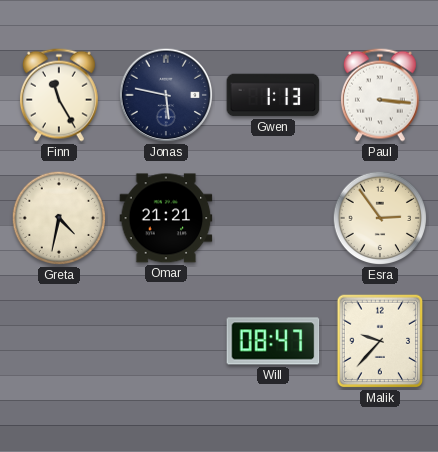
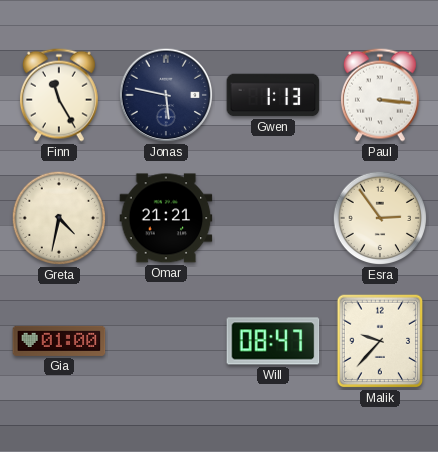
Gia: none -> 01:00 (59, 341)
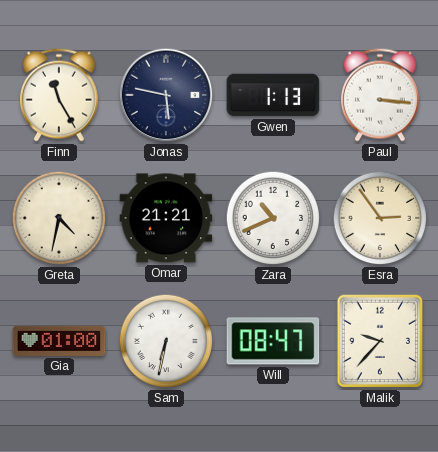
Zara: none -> 10:41 (273, 218)
Sam: none -> 6:32 (166, 341)
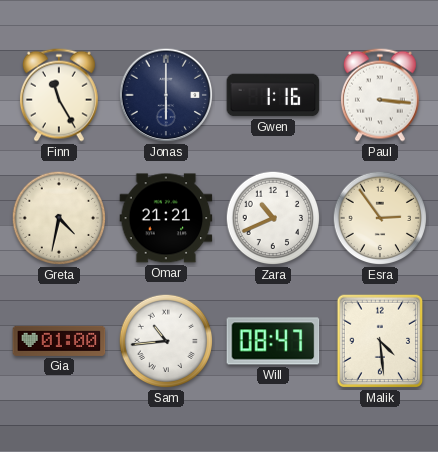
Jonas: 5:47 -> 6:00 (166, 95)
Gwen: 1:13 -> 1:16 (273, 95)
Sam: 6:32 -> 10:44 (166, 341)
Malik: 9:37 -> 4:29 (380, 341)
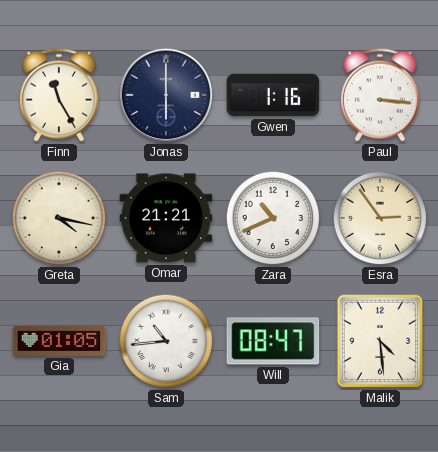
Greta: 4:32 -> 4:17 (59, 218)
Gia: 01:00 -> 01:05 (59, 341)
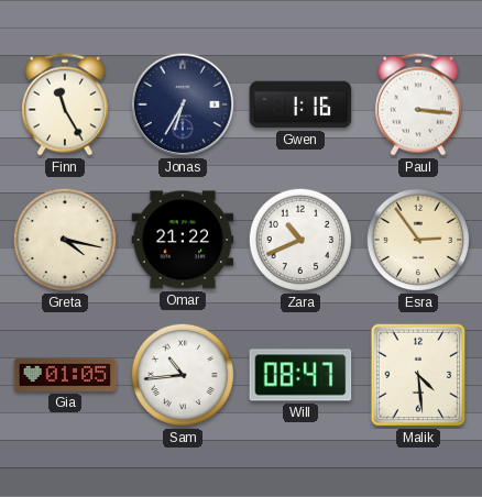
Jonas: 6:00 -> 6:35 (183, 104)
Omar: 21:21 -> 21:22 (183, 240)
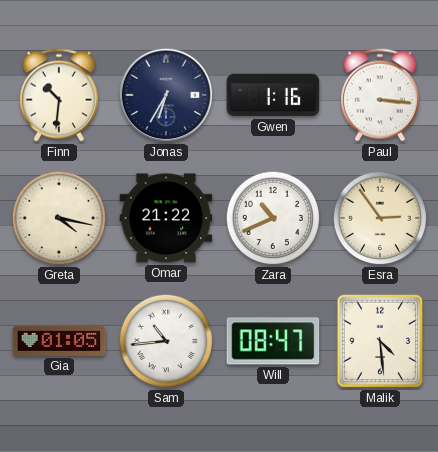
Finn: 11:25 -> 10:31 (59, 95)
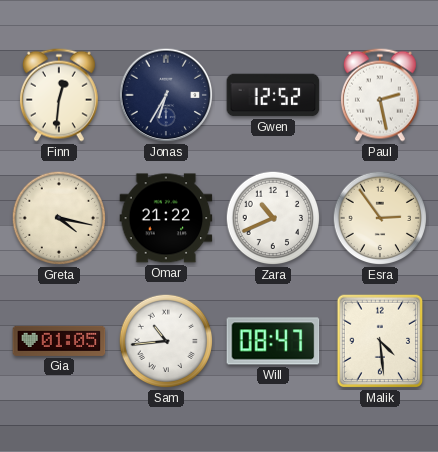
Finn: 10:31 -> 12:31 (59, 95)
Gwen: 1:16 -> 12:52 (273, 95)
Paul: 3:16 -> 2:28 (380, 95)
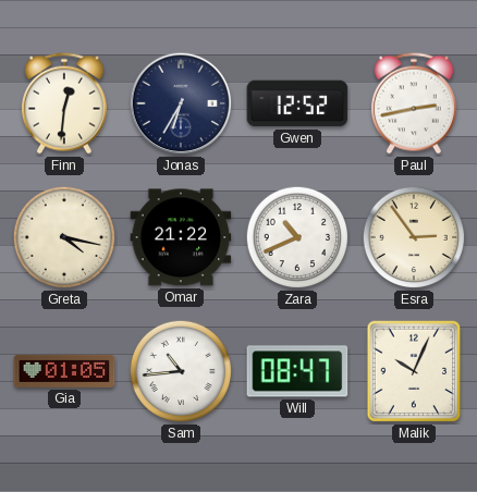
Paul: 2:28 -> 2:43 (414, 103)
Malik: 4:29 -> 10:04 (414, 371)
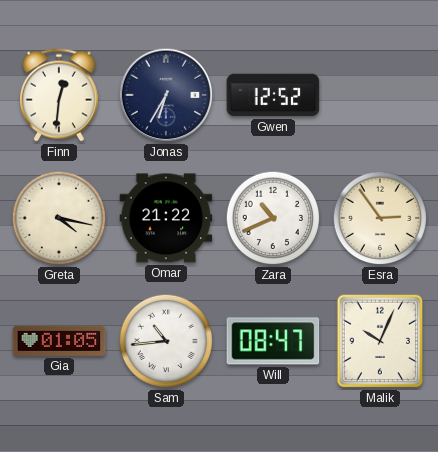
Paul: 2:43 -> none (414, 103)
